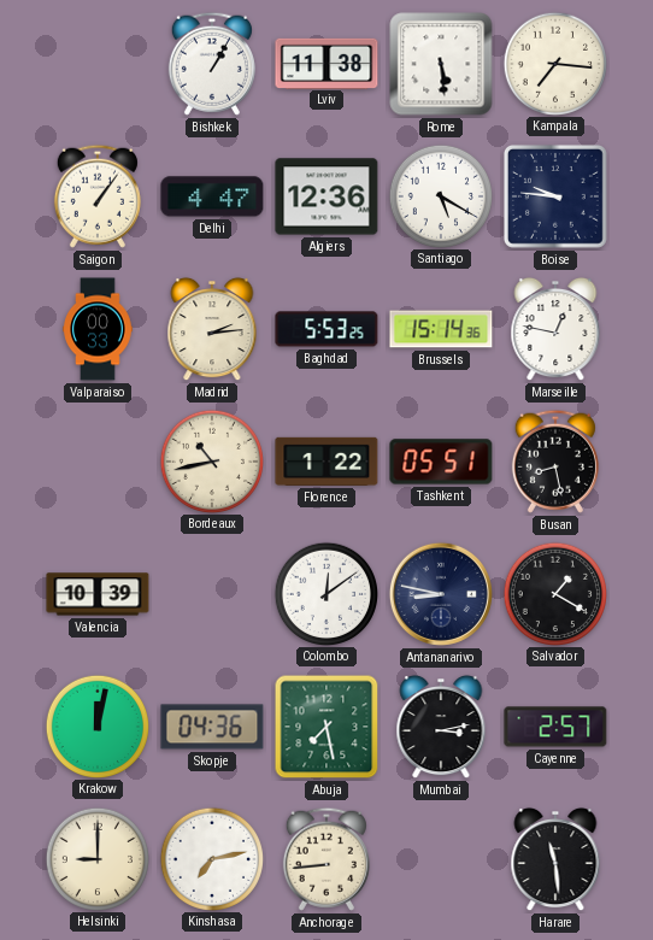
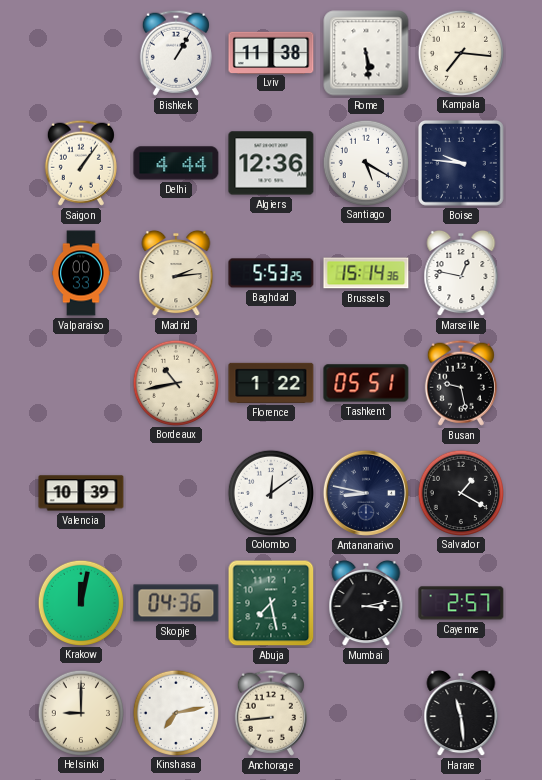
Delhi: 4:47 -> 4:44 (176, 163)
Busan: 8:28 -> 9:28 (461, 383)
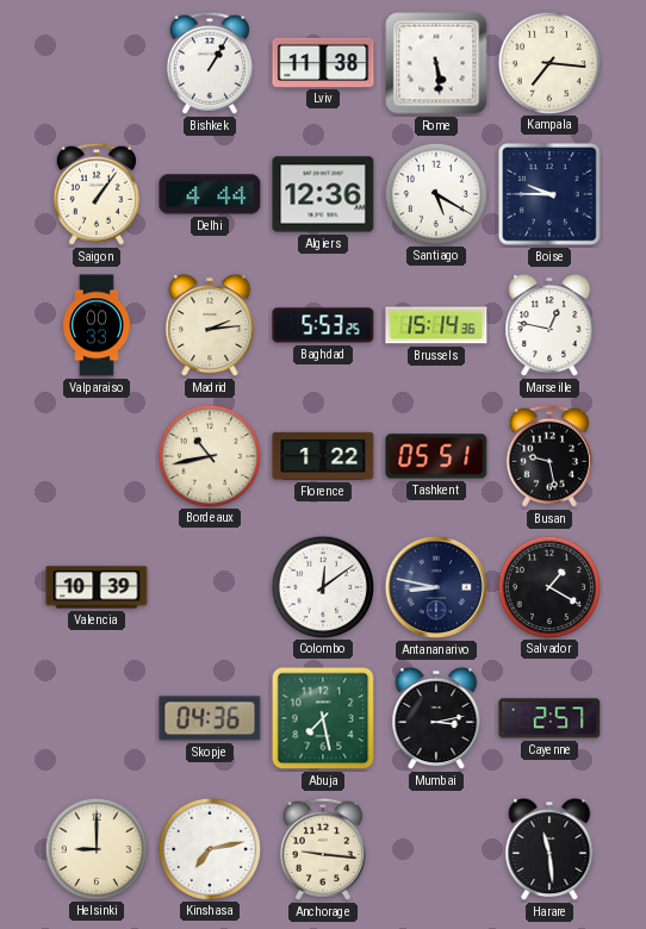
Boise: 9:46 -> 9:45 (549, 194)
Krakow: 12:02 -> none (80, 602)
Anchorage: 8:44 -> 9:16 (323, 849)
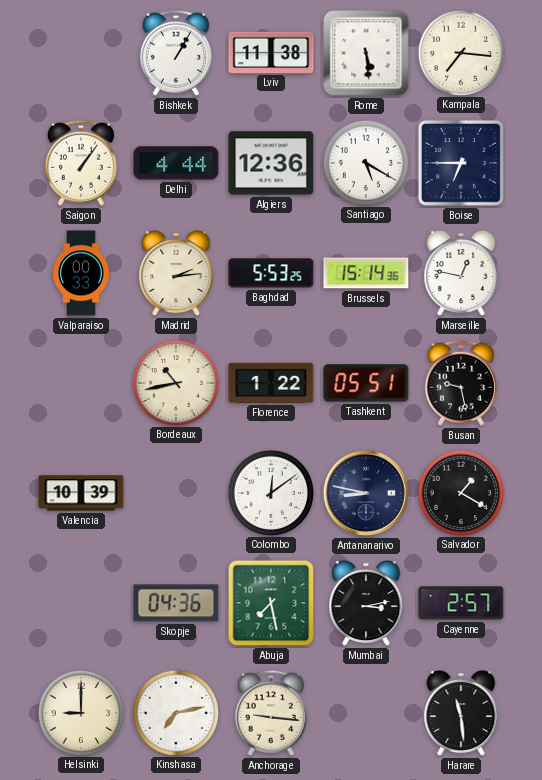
Boise: 9:45 -> 6:45 (461, 163)
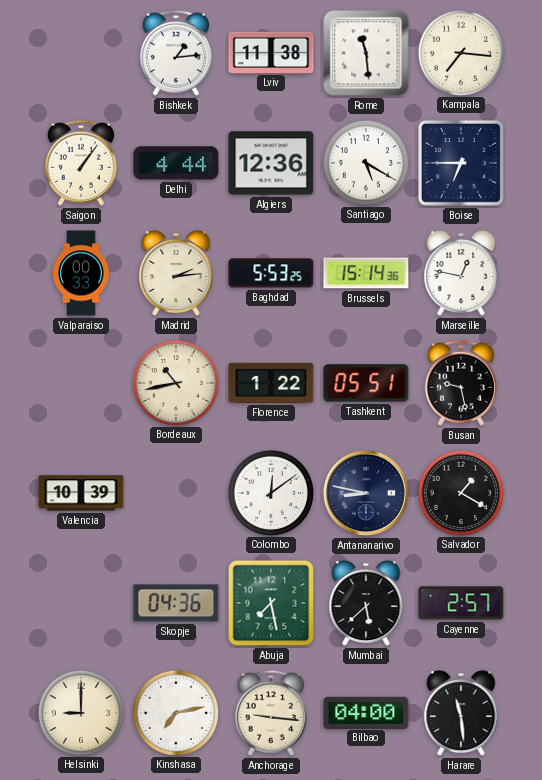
Bishkek: 1:05 -> 1:14 (176, 53)
Rome: 5:29 -> 11:29 (366, 53)
Mumbai: 3:13 -> 5:38 (366, 603)
Bilbao: none -> 04:00 (366, 712)
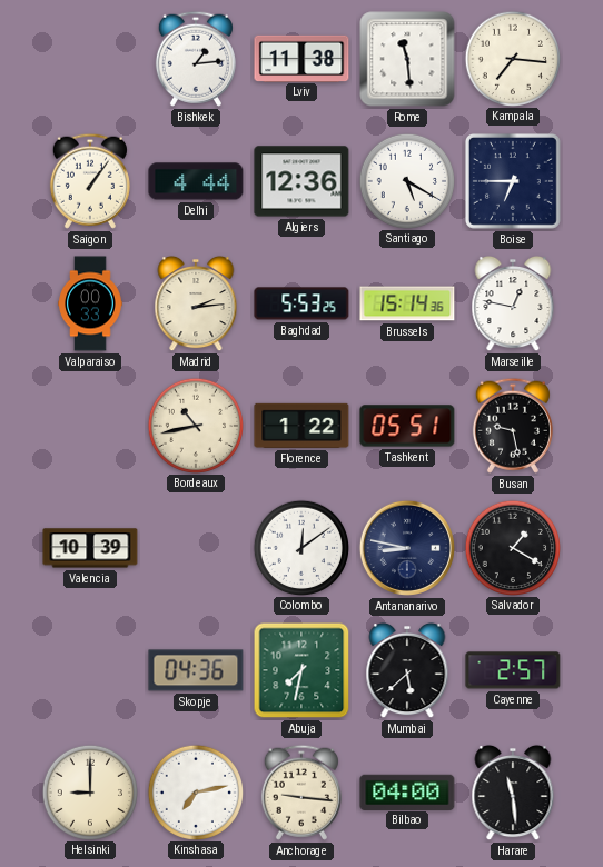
Abuja: 7:28 -> 7:32 (301, 670)
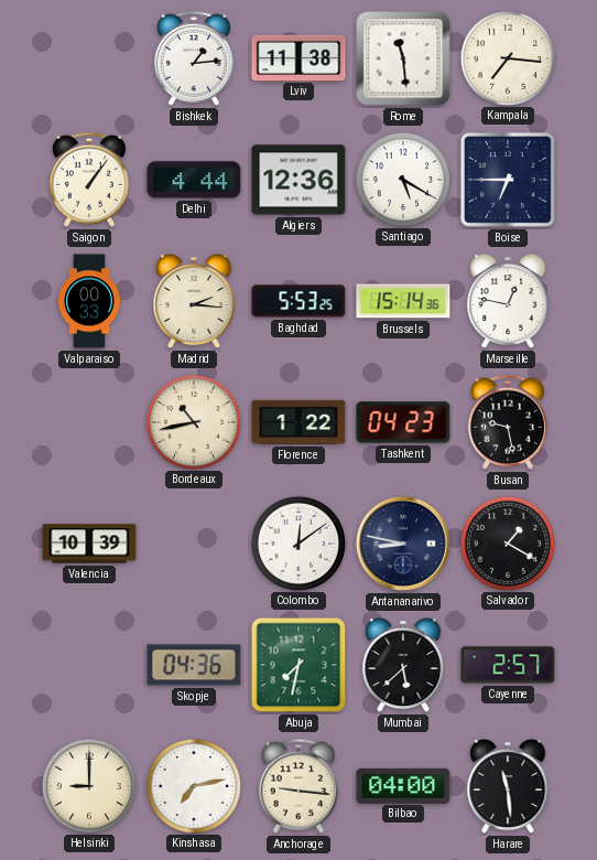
Madrid: 2:14 -> 2:16 (194, 301)
Tashkent: 05:51 -> 04:23 (403, 422)
